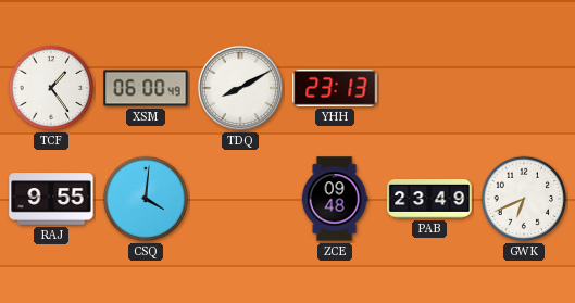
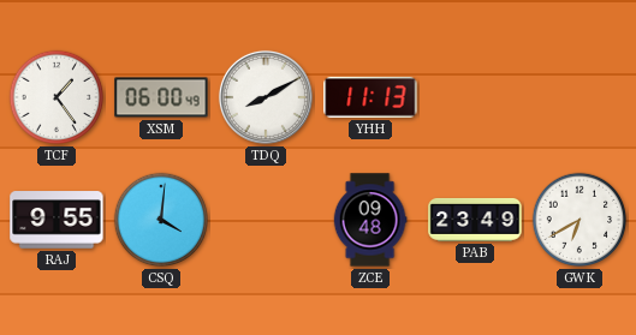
YHH: 23:13 -> 11:13 (370, 97)
GWK: 6:41 -> 6:40 (579, 220)
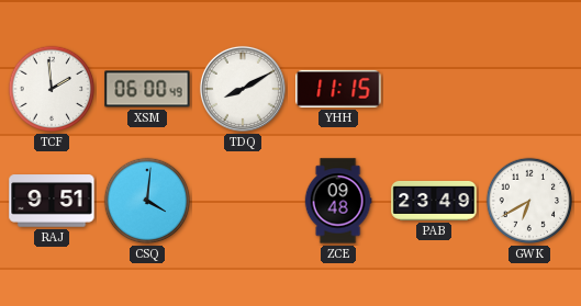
TCF: 1:24 -> 1:59 (52, 89)
YHH: 11:13 -> 11:15 (338, 89)
RAJ: 9:55 -> 9:51 (52, 201)
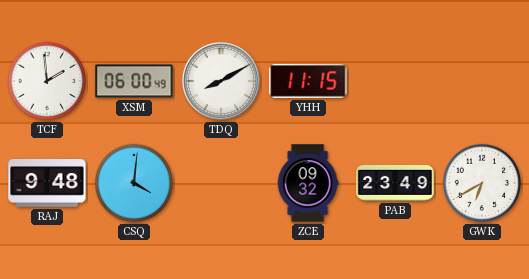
RAJ: 9:51 -> 9:48 (47, 183)
ZCE: 09:48 -> 09:32 (308, 183)
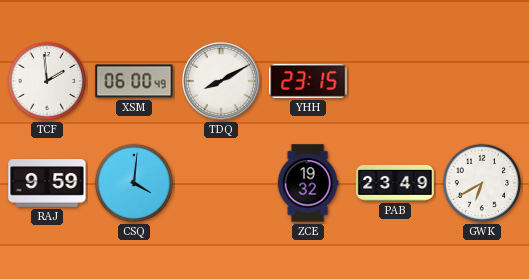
YHH: 11:15 -> 23:15 (308, 81)
RAJ: 9:48 -> 9:59 (47, 183)
ZCE: 09:32 -> 19:32 (308, 183)
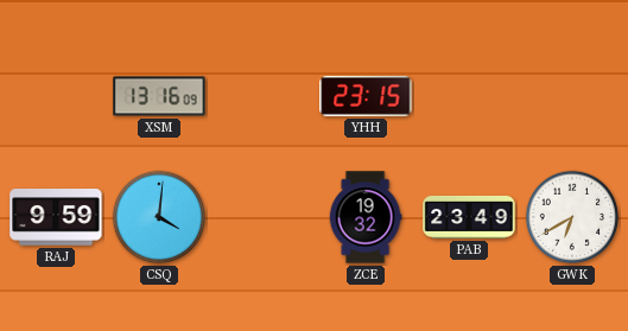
TCF: 1:59 -> none (47, 81)
XSM: 06:00 -> 13:16 (159, 96)
TDQ: 8:10 -> none (221, 81)
